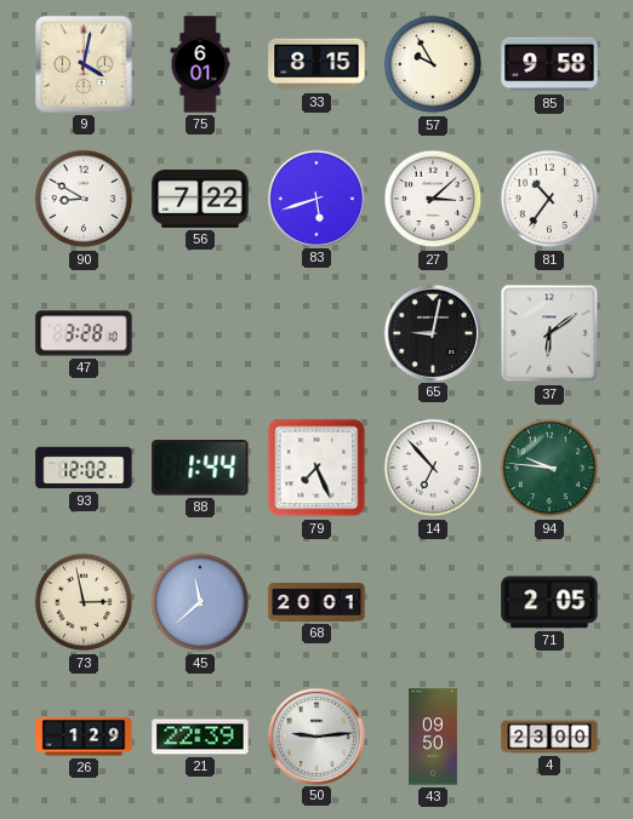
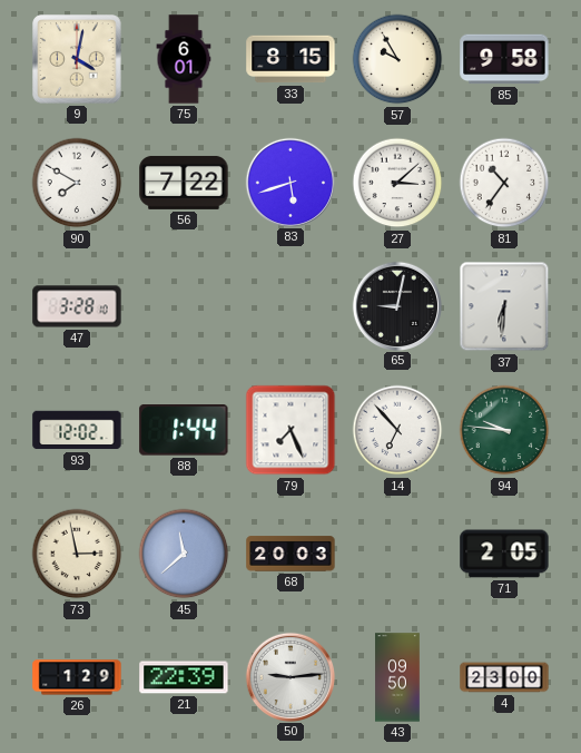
90: 8:50 -> 7:50 (77, 183)
37: 6:09 -> 6:31 (504, 306)
68: 20:01 -> 20:03 (290, 554)
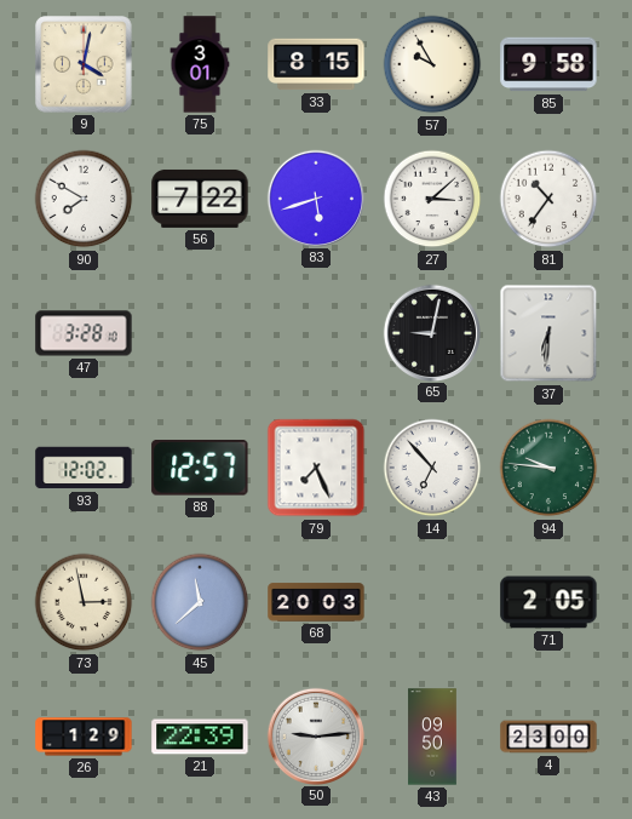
75: 6:01 -> 3:01 (200, 64)
88: 1:44 -> 12:57 (200, 469)
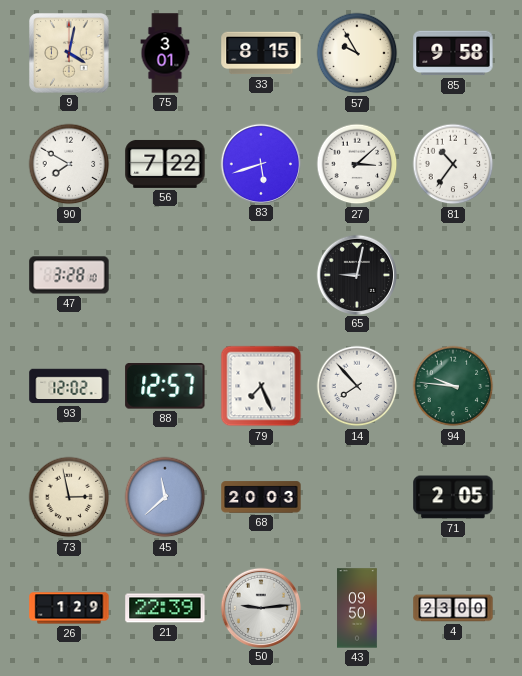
37: 6:31 -> none (548, 333)
14: 6:53 -> 7:53 (357, 386)
